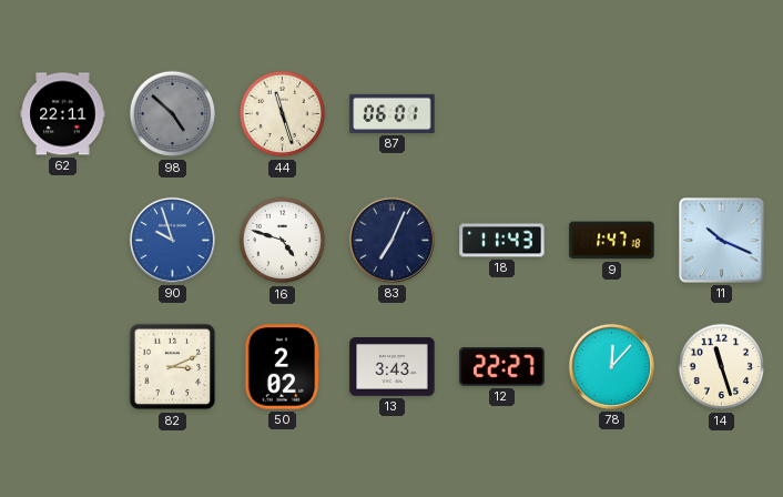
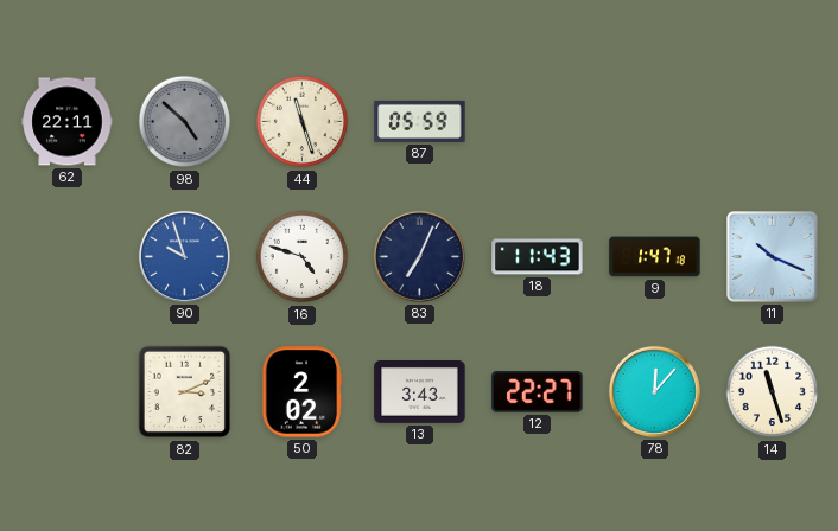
87: 06:01 -> 05:59 (420, 121)
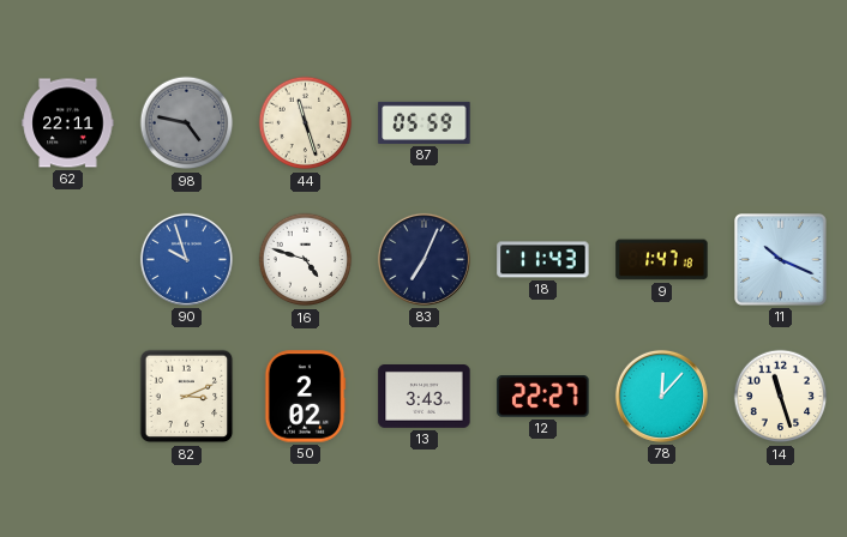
98: 4:52 -> 4:47 (187, 123)
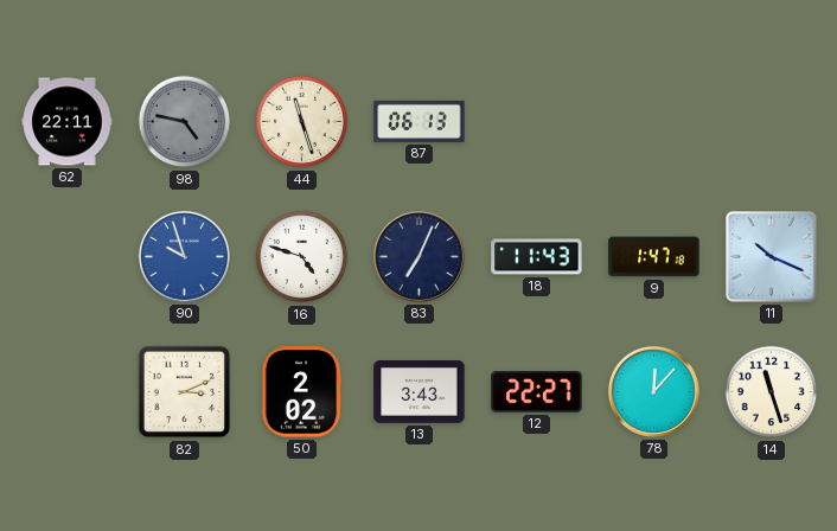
87: 05:59 -> 06:13 (420, 121)
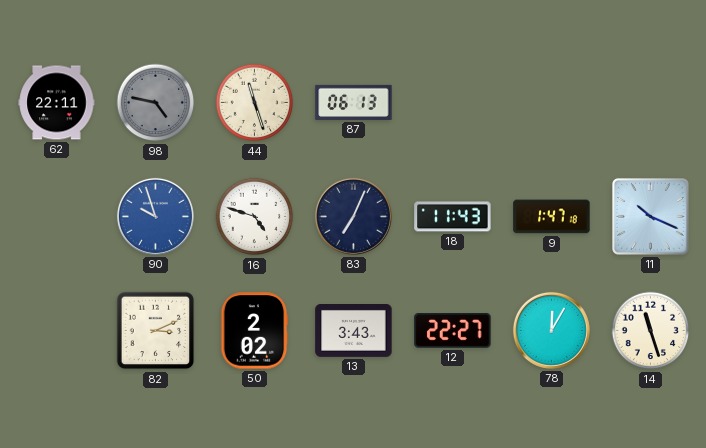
78: 12:07 -> 12:05 (551, 330)
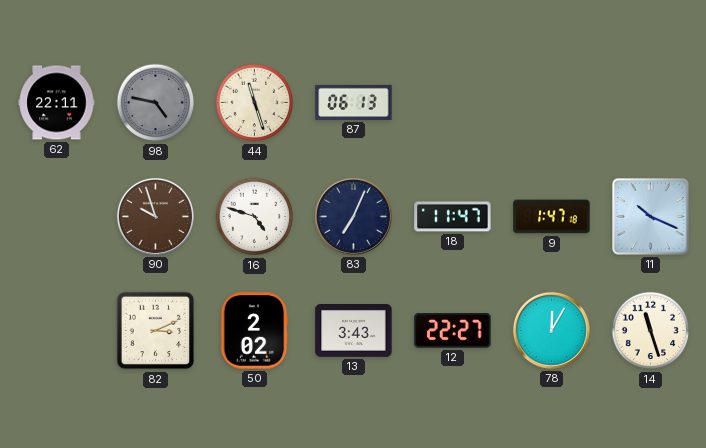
90 dial: blue -> brown (155, 216)
18: 11:43 -> 11:47 (453, 217)
